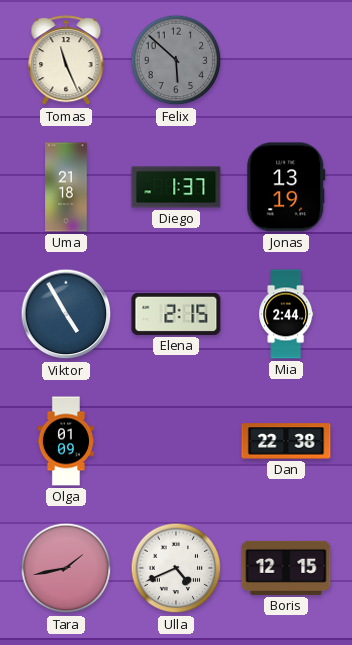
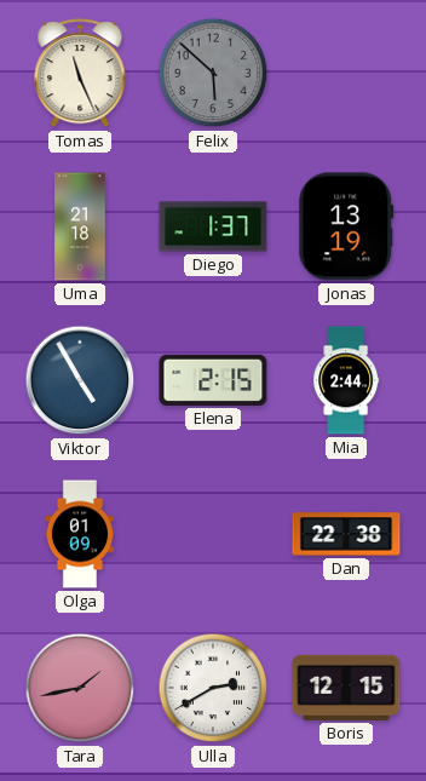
Ulla: 4:41 -> 2:40 (213, 688)
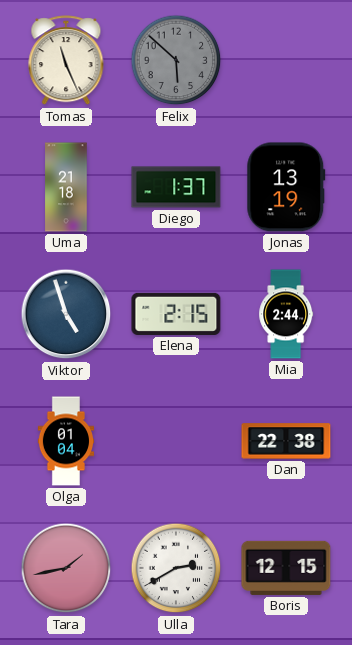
Viktor: 4:55 -> 4:57 (66, 314)
Olga: 01:09 -> 01:04 (65, 441)
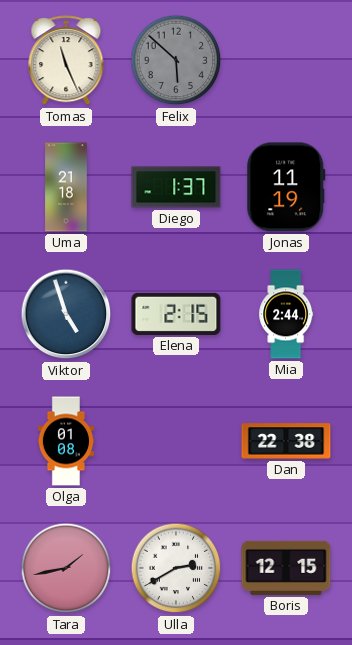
Jonas: 13:19 -> 11:19 (286, 187)
Olga: 01:04 -> 01:08 (65, 441)
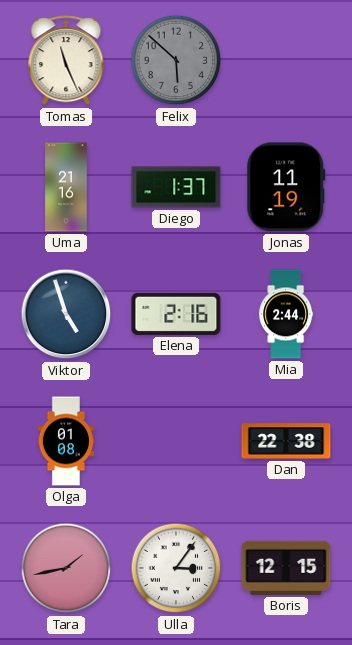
Uma: 21:18 -> 21:16 (66, 187)
Elena: 2:15 -> 2:16 (176, 314)
Ulla: 2:40 -> 3:06 (176, 568)
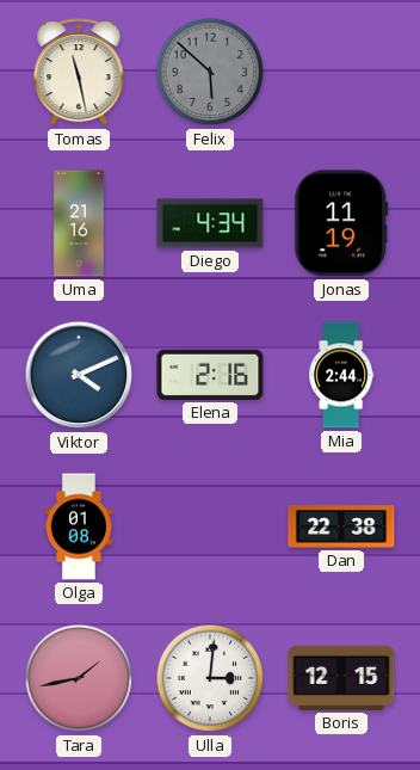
Tomas: 11:26 -> 11:28 (79, 73)
Diego: 1:37 -> 4:34 (210, 223)
Viktor: 4:57 -> 4:11 (79, 375)
Ulla: 3:06 -> 3:01 (210, 678)
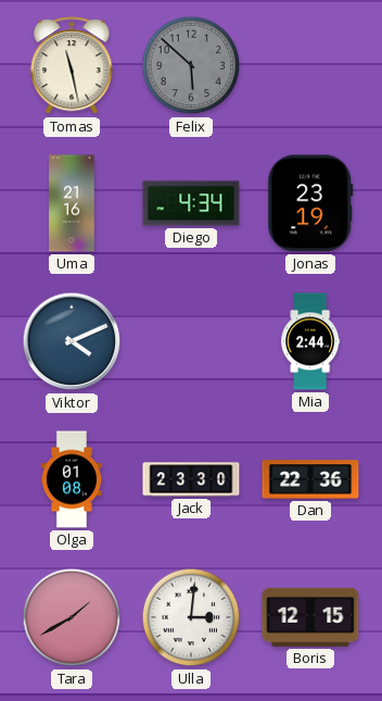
Jonas: 11:19 -> 23:19 (310, 203)
Elena: 2:16 -> none (210, 375)
Jack: none -> 23:30 (191, 479)
Dan: 22:38 -> 22:36 (310, 479)
Tara: 1:43 -> 1:40 (72, 617)
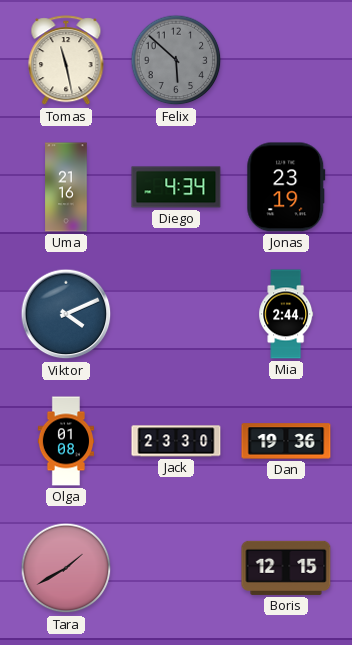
Dan: 22:36 -> 19:36 (286, 441)
Ulla: 3:01 -> none (191, 617)
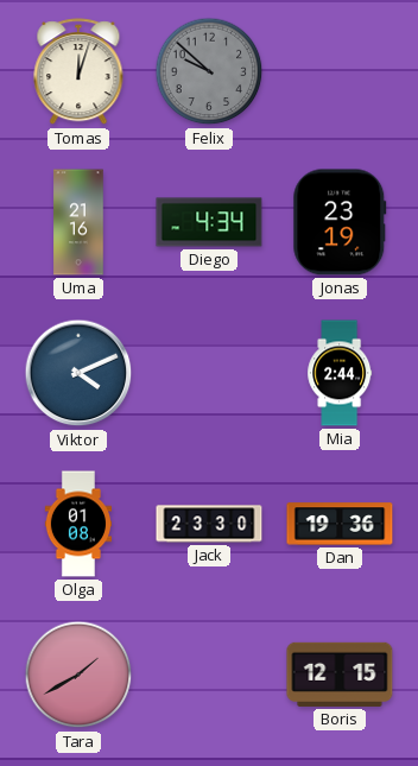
Tomas: 11:28 -> 12:03 (78, 72)
Felix: 5:52 -> 9:52 (209, 71)
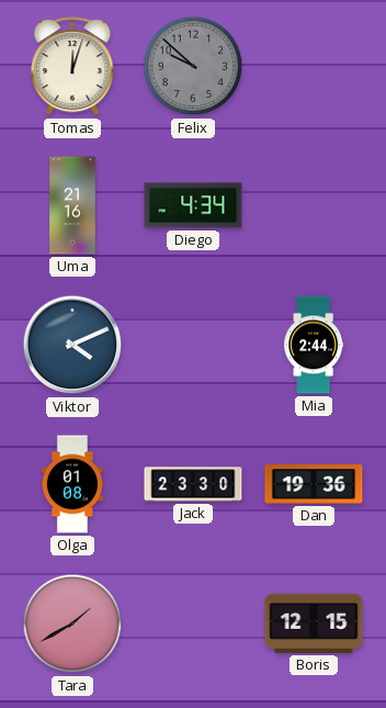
Jonas: 23:19 -> none (340, 222)
